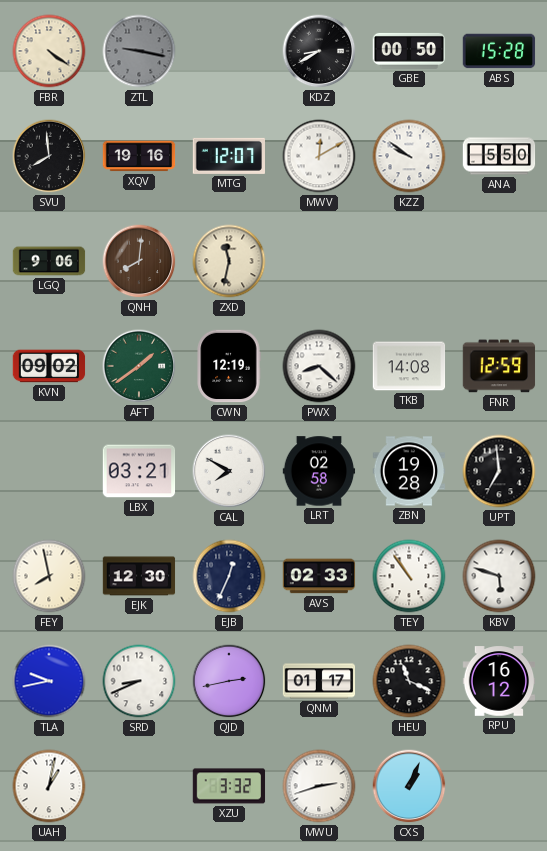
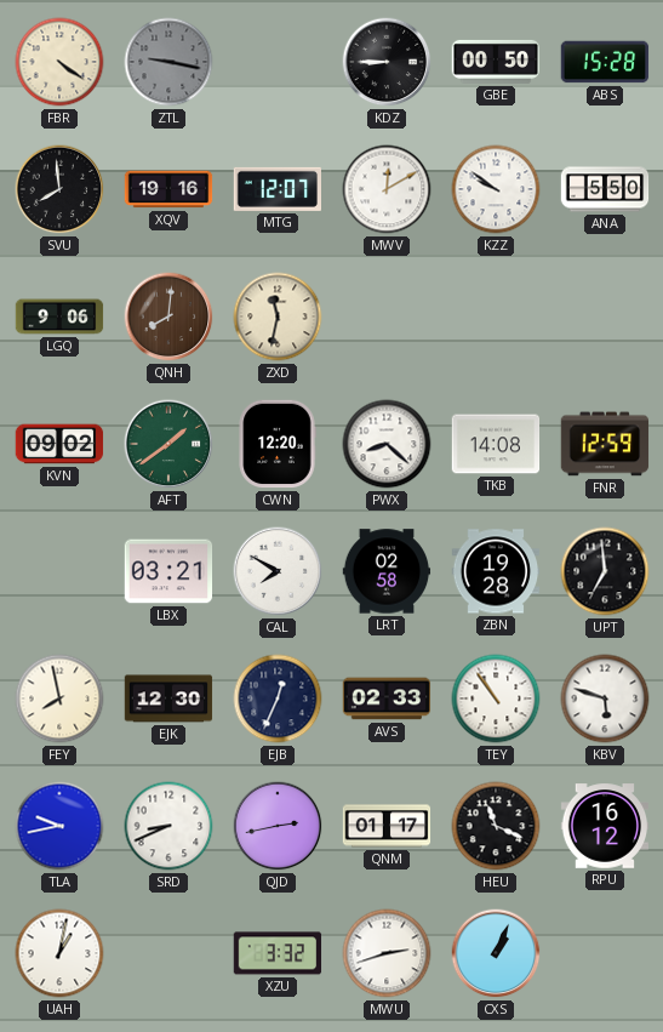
KDZ: 8:40 -> 8:45 (387, 62)
CWN: 12:19 -> 12:20 (278, 444)
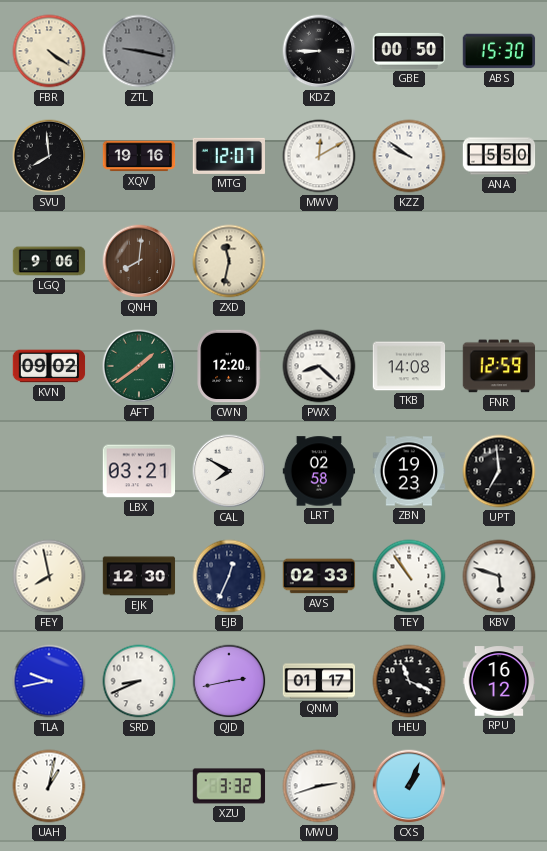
ABS: 15:28 -> 15:30 (499, 51)
ZBN: 19:28 -> 19:23 (409, 471)
